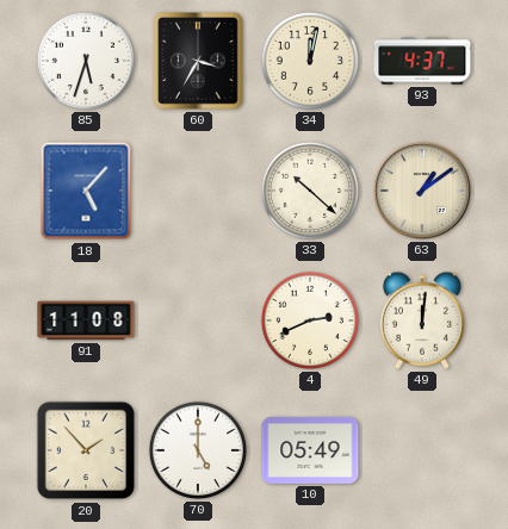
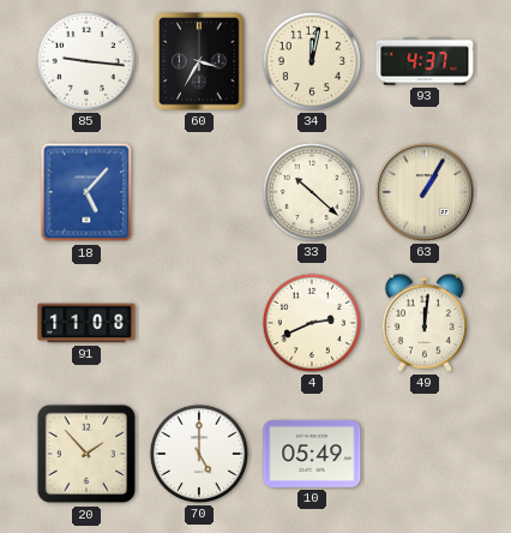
85: 5:33 -> 9:16 (86, 61)
63: 1:09 -> 1:05 (425, 192)
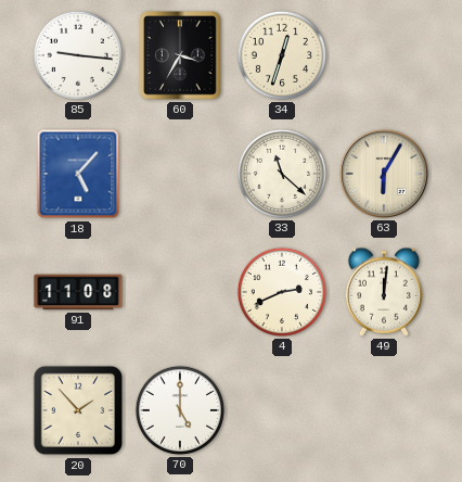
34: 12:02 -> 12:33 (282, 55)
93: 4:37 -> none (425, 61)
33: 10:22 -> 11:22 (282, 174)
63: 1:05 -> 6:05 (384, 174)
10: 05:49 -> none (312, 454)
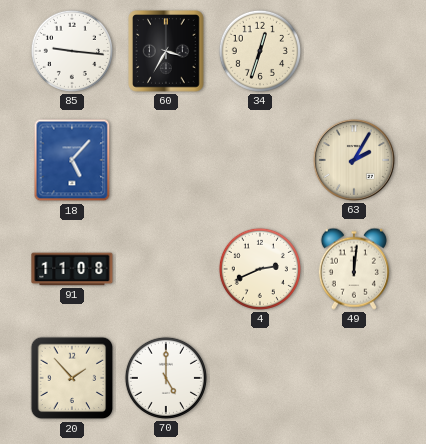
33: 11:22 -> none (282, 174)
63: 6:05 -> 2:05 (354, 160)
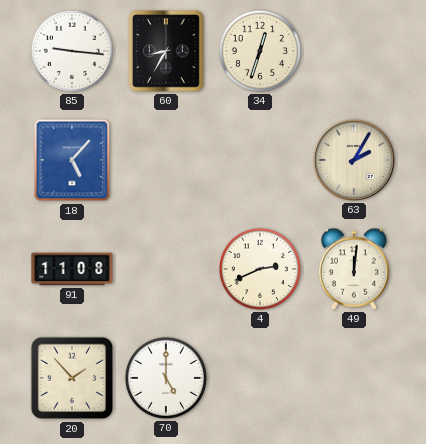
60: 3:35 -> 8:35 (167, 51)
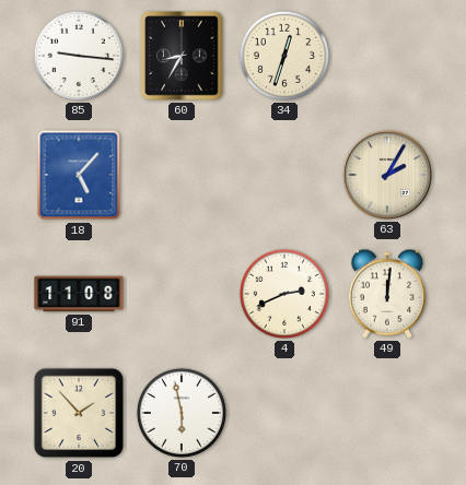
70: 5:00 -> 5:58 (182, 413)
